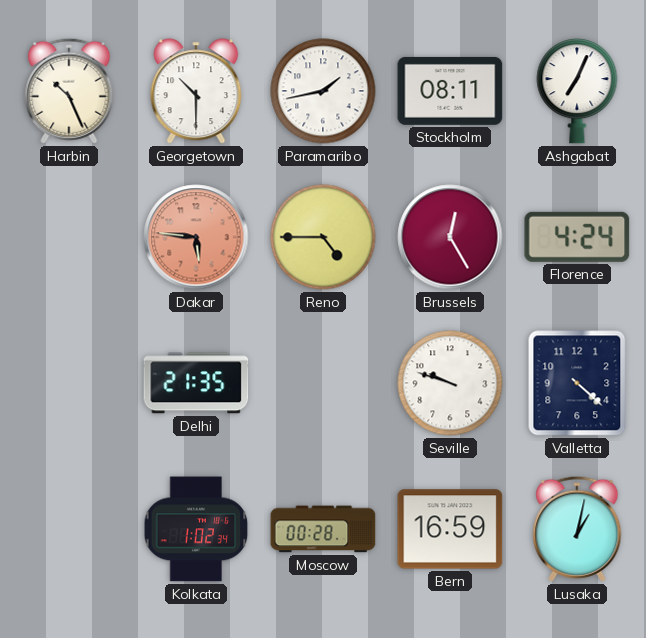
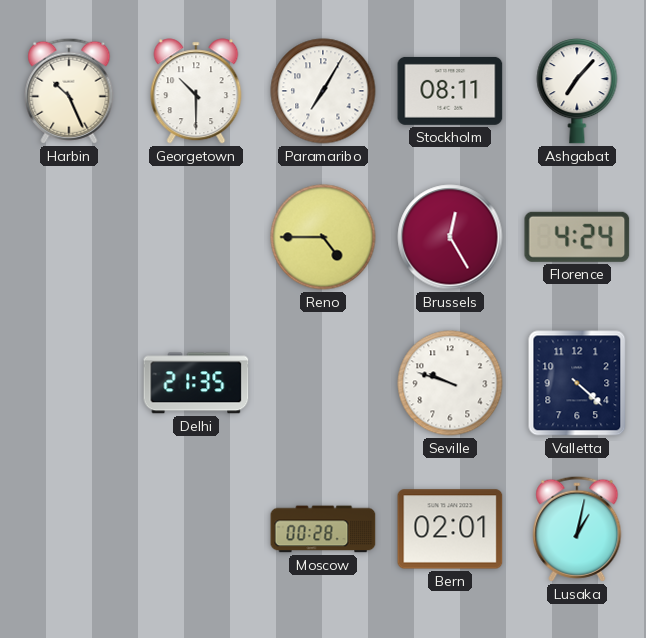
Paramaribo: 1:43 -> 7:05 (323, 91)
Ashgabat: 7:04 -> 7:07 (577, 91)
Dakar: 5:46 -> none (196, 237)
Kolkata: 1:02 -> none (196, 529)
Bern: 16:59 -> 02:01 (450, 529)
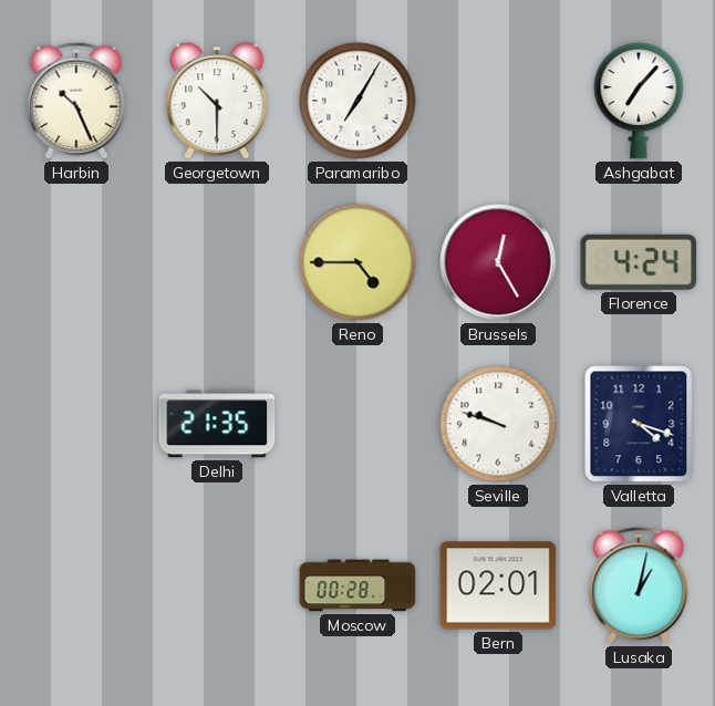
Stockholm: 08:11 -> none (450, 91)
Valletta: 4:22 -> 4:18 (639, 424)
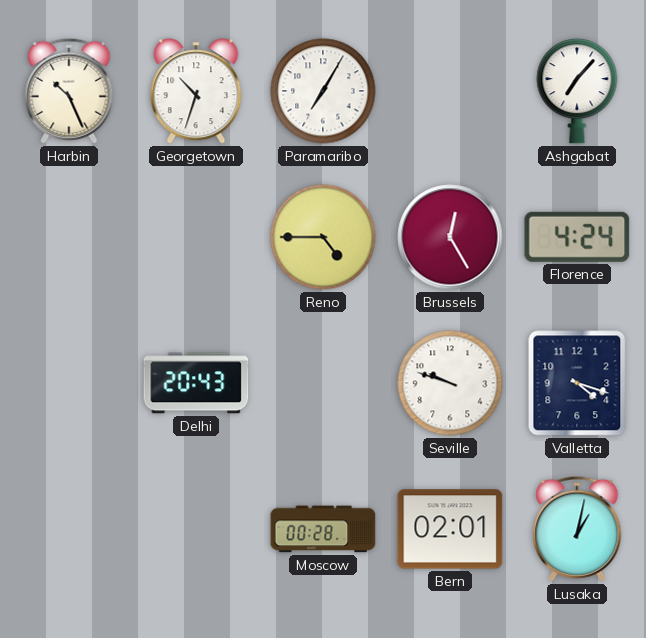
Georgetown: 10:30 -> 10:33 (196, 91)
Delhi: 21:35 -> 20:43 (196, 383)
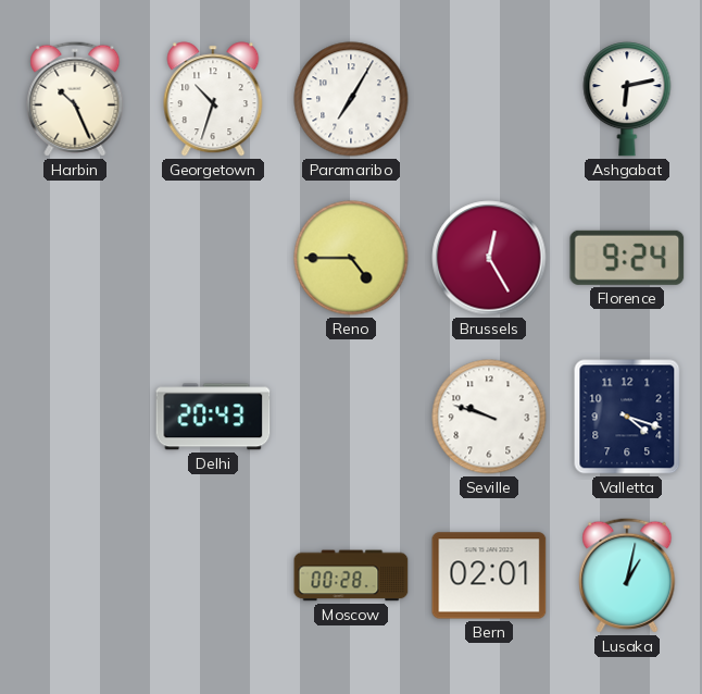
Ashgabat: 7:07 -> 6:13 (627, 99)
Florence: 4:24 -> 9:24 (627, 258)
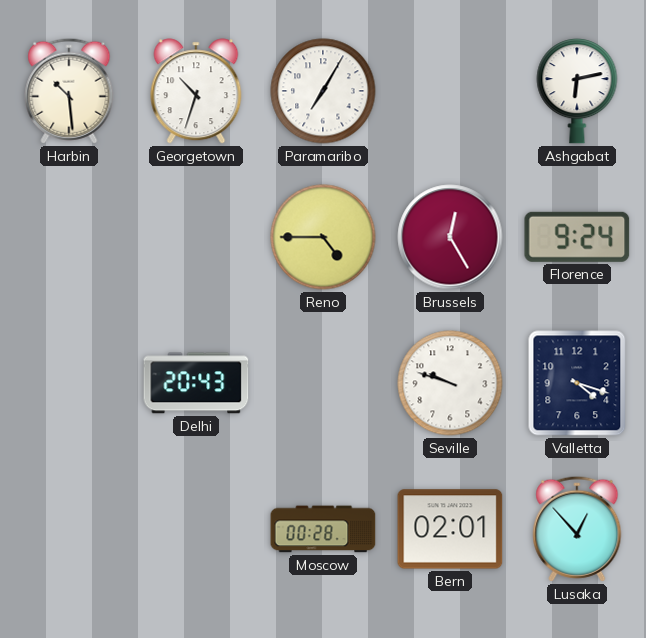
Harbin: 10:26 -> 10:29 (69, 91)
Lusaka: 1:02 -> 12:53 (577, 529)
